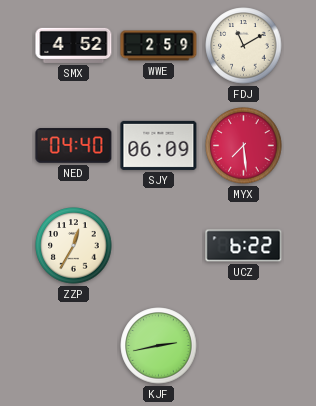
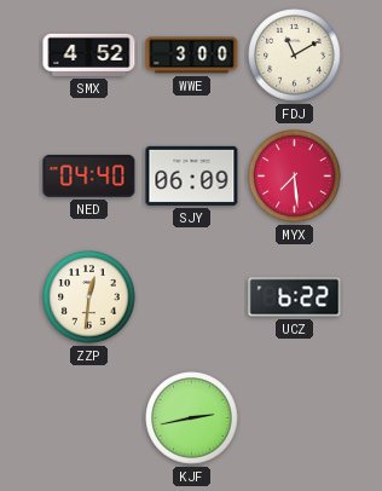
WWE: 2:59 -> 3:00 (192, 56)
ZZP: 12:35 -> 12:31 (89, 298)
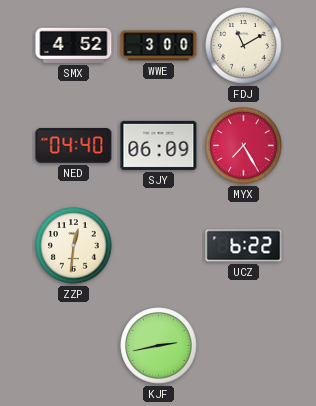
MYX: 7:29 -> 7:25 (244, 146)
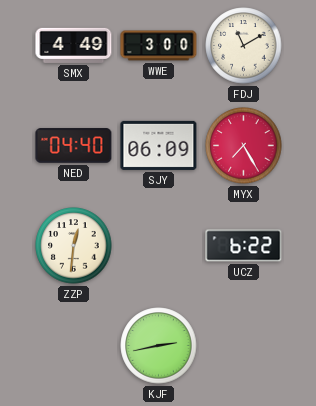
SMX: 4:52 -> 4:49 (74, 45)
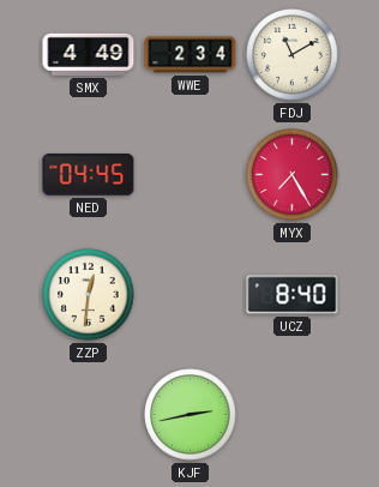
WWE: 3:00 -> 2:34 (191, 55)
NED: 04:40 -> 04:45 (89, 175)
SJY: 06:09 -> none (159, 145)
UCZ: 6:22 -> 8:40 (293, 295)
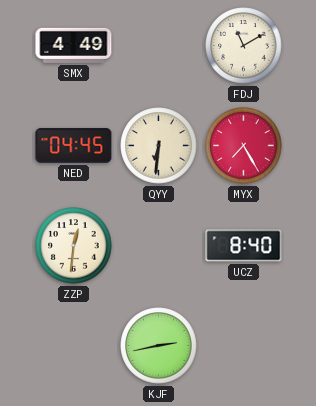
WWE: 2:34 -> none (191, 55)
QYY: none -> 6:31 (159, 146)
